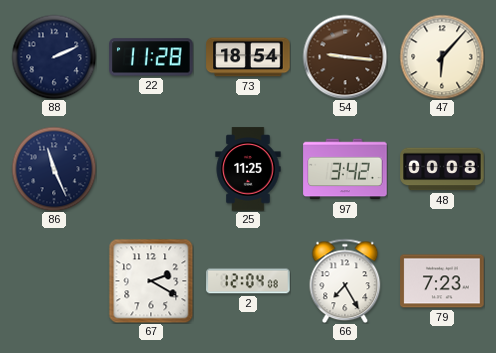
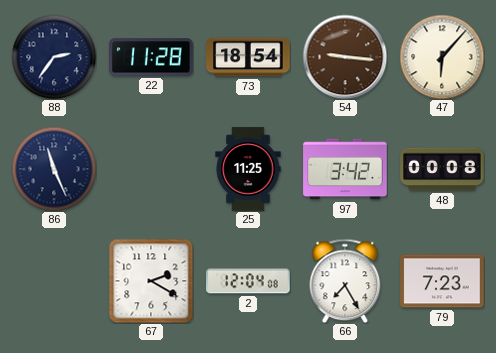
88: 2:11 -> 2:36 (54, 57)
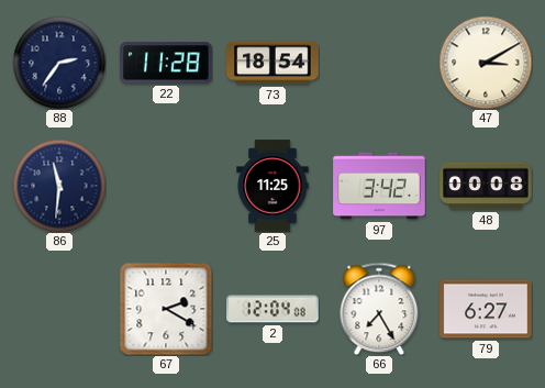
54: 9:16 -> none (345, 57)
47: 6:07 -> 3:10 (486, 63)
86: 11:26 -> 11:31 (59, 186)
79: 7:23 -> 6:27 (486, 309)
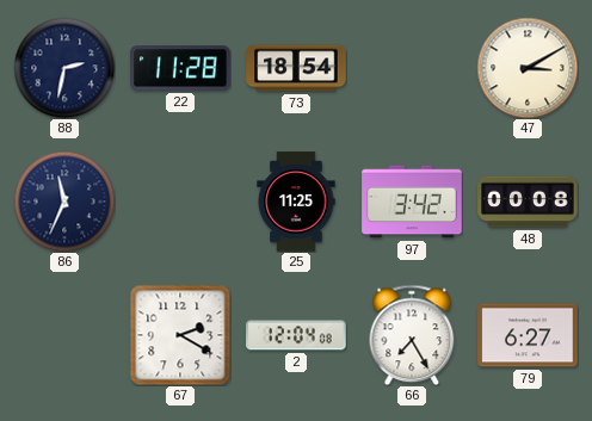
88: 2:36 -> 2:32 (64, 68)
86: 11:31 -> 11:34 (64, 202)
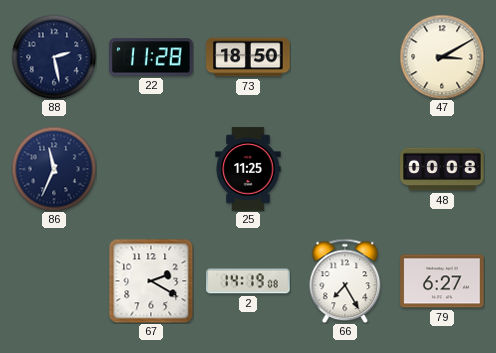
88: 2:32 -> 2:28 (54, 57)
73: 18:54 -> 18:50 (248, 57)
97: 3:42 -> none (412, 202)
2: 12:04 -> 14:19 (248, 281)
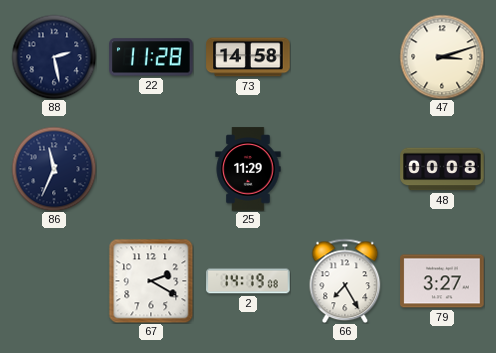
73: 18:50 -> 14:58 (248, 57)
47: 3:10 -> 3:12 (442, 57)
25: 11:25 -> 11:29 (248, 169)
79: 6:27 -> 3:27 (442, 281)
